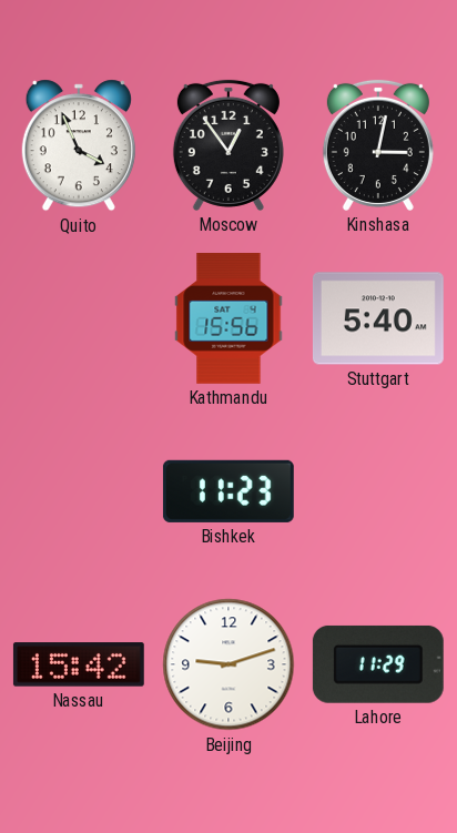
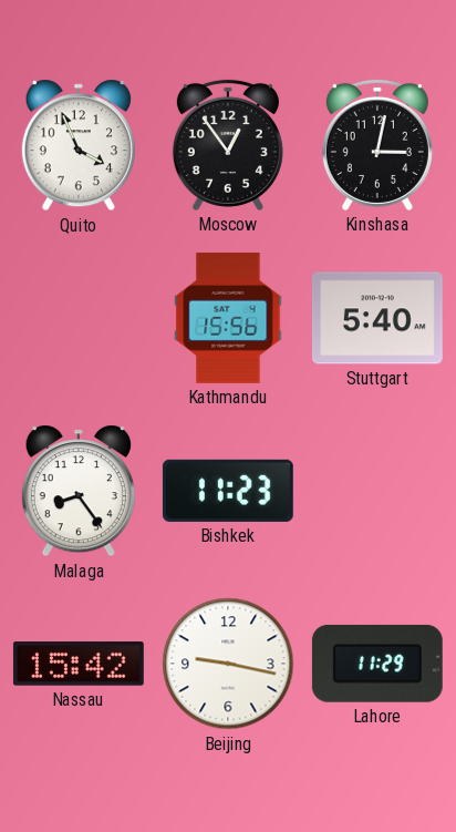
Malaga: none -> 8:24 (79, 491)
Beijing: 9:12 -> 9:17 (228, 664)
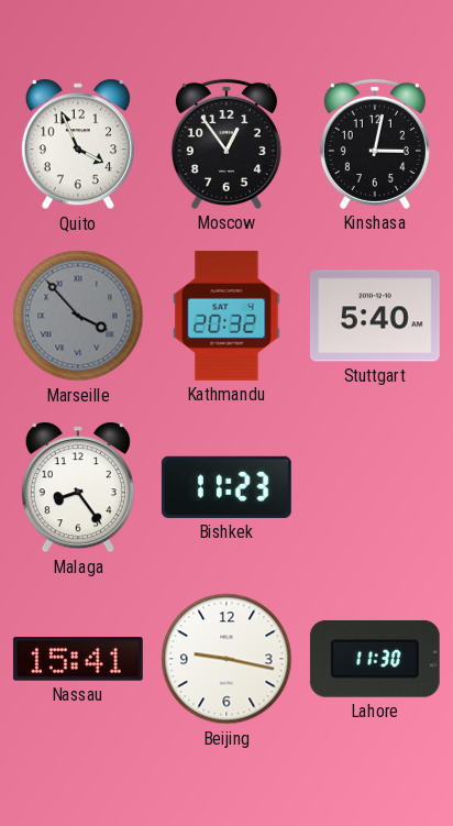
Marseille: none -> 3:53 (78, 316)
Kathmandu: 15:56 -> 20:32 (226, 316)
Nassau: 15:42 -> 15:41 (78, 659)
Lahore: 11:29 -> 11:30 (375, 659)
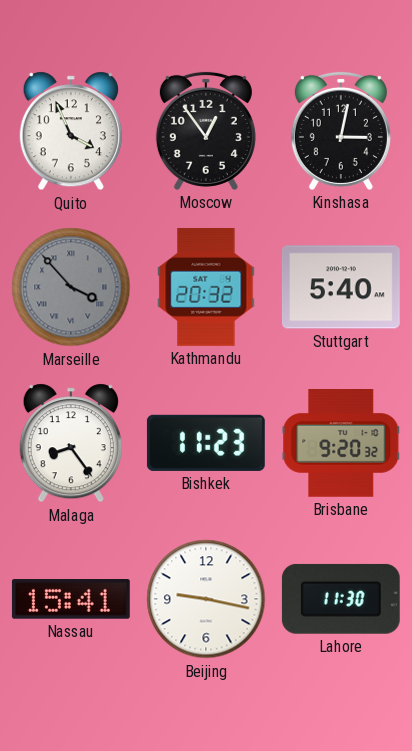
Brisbane: none -> 9:20 (341, 444)
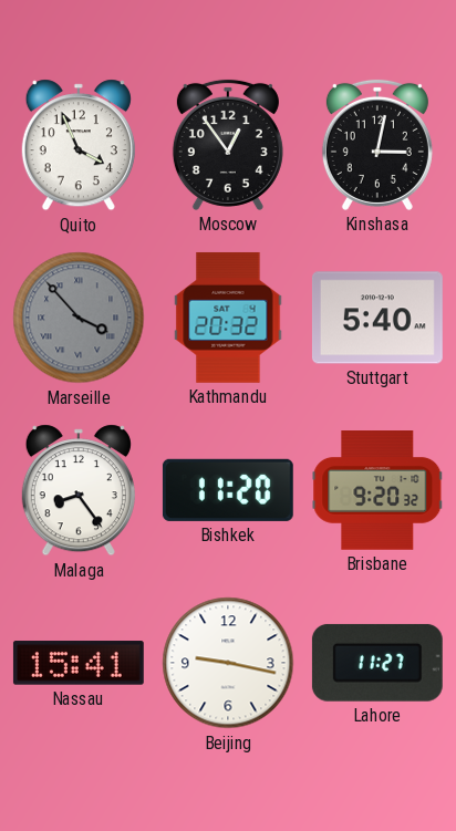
Bishkek: 11:23 -> 11:20 (228, 490)
Lahore: 11:30 -> 11:27 (377, 663)
